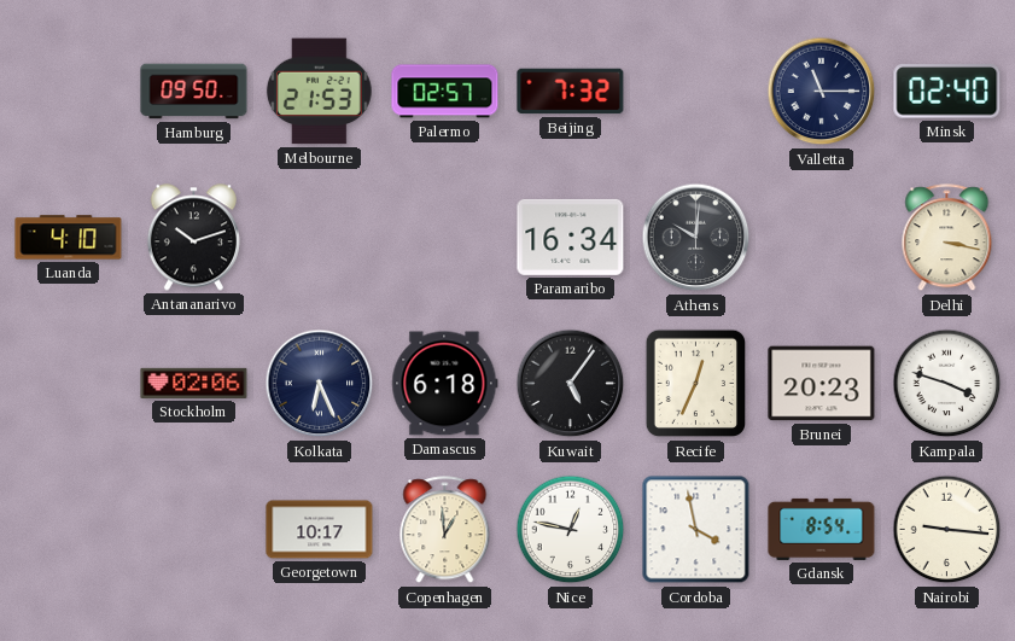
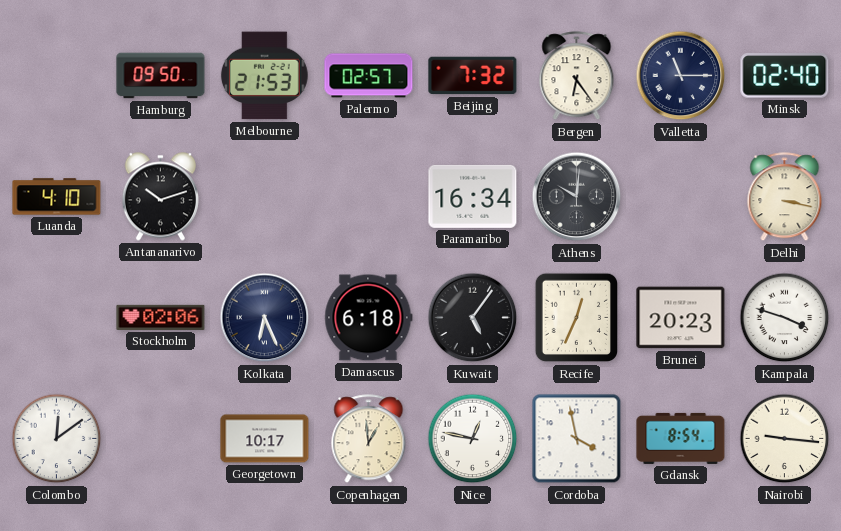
Bergen: none -> 6:24 (577, 76)
Colombo: none -> 12:09 (57, 439)
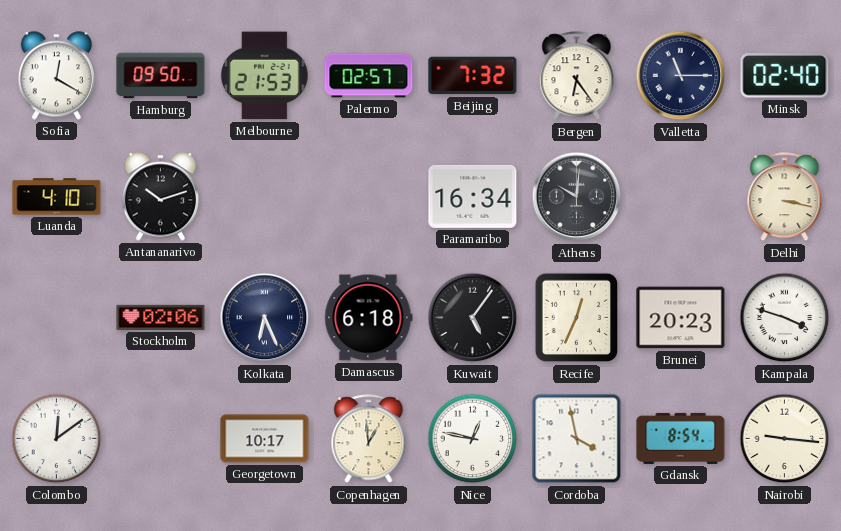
Sofia: none -> 12:20 (56, 76)
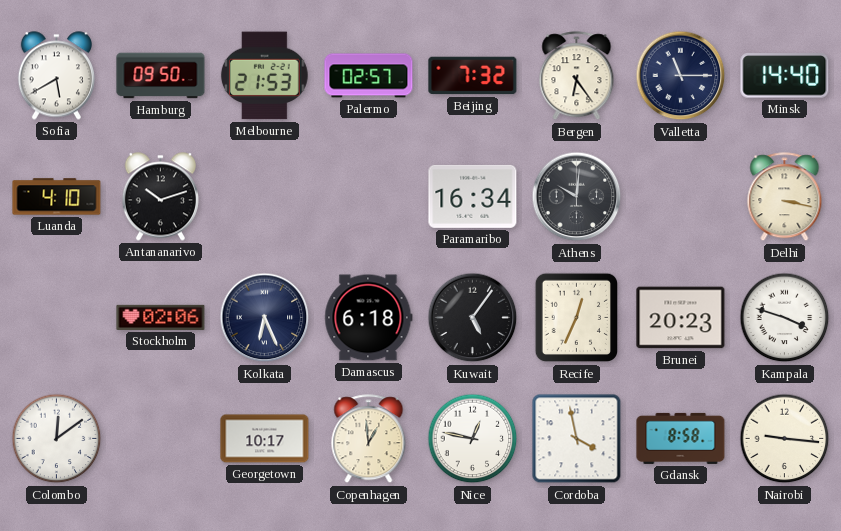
Sofia: 12:20 -> 5:40 (56, 76)
Minsk: 02:40 -> 14:40 (785, 76)
Gdansk: 8:54 -> 8:58 (681, 438)
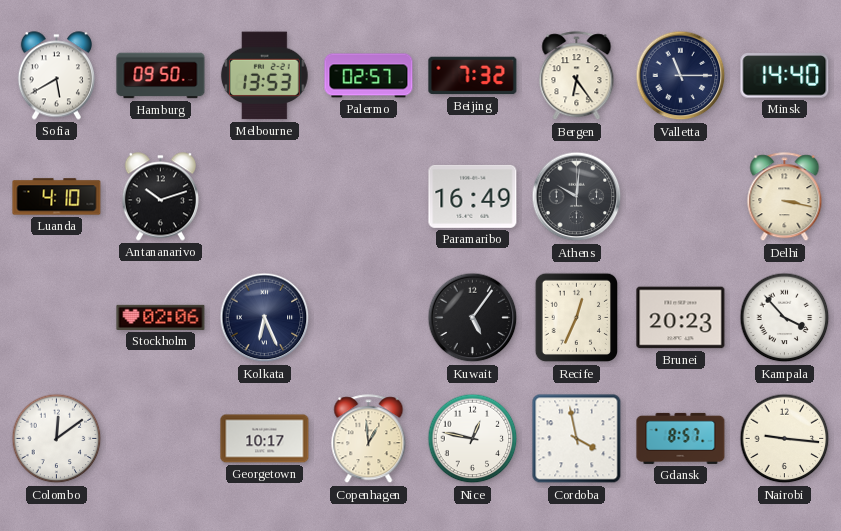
Melbourne: 21:53 -> 13:53 (264, 76)
Paramaribo: 16:34 -> 16:49 (473, 196)
Damascus: 6:18 -> none (369, 318)
Kampala: 3:48 -> 3:53 (785, 318)
Gdansk: 8:58 -> 8:57 (681, 438)
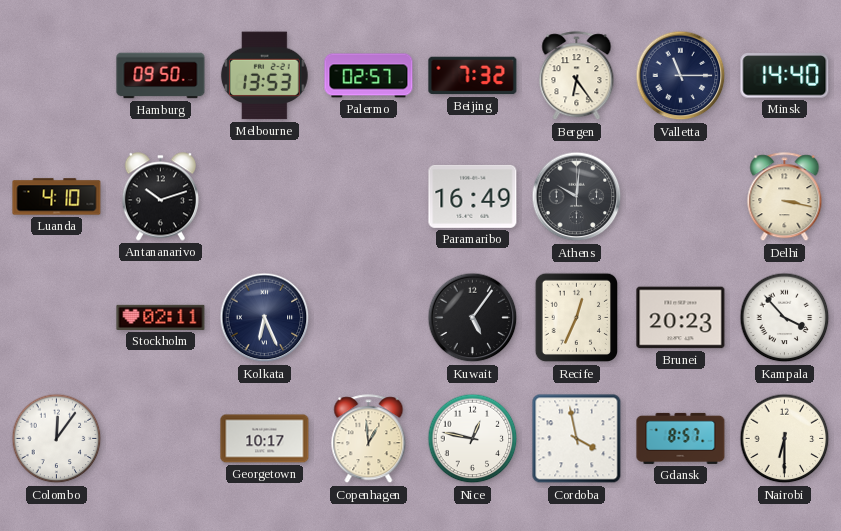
Sofia: 5:40 -> none (56, 76)
Stockholm: 02:06 -> 02:11 (161, 317)
Colombo: 12:09 -> 12:06 (57, 439)
Nairobi: 9:16 -> 6:30 (785, 439)
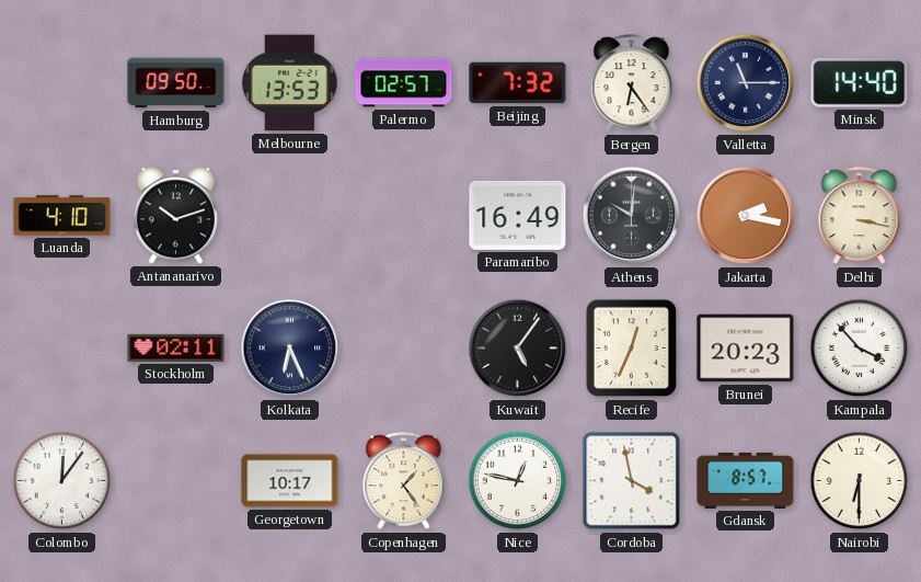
Jakarta: none -> 2:17 (746, 216)
Copenhagen: 12:59 -> 1:24 (404, 481)
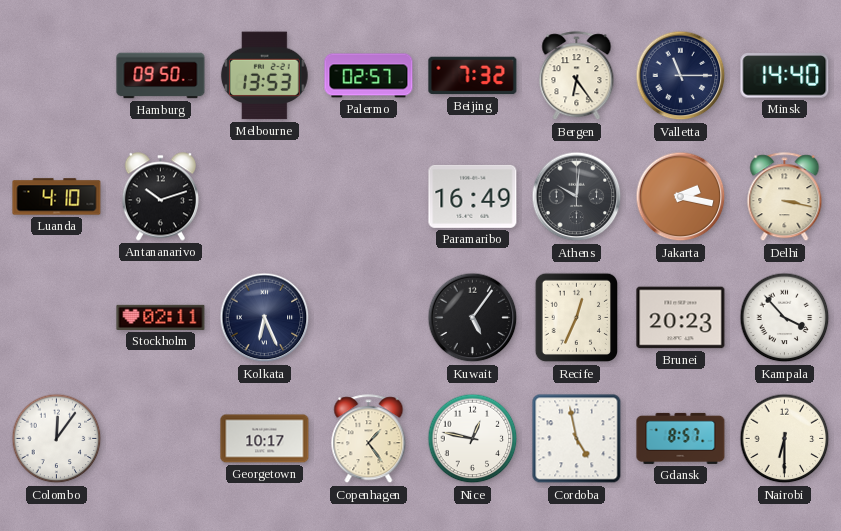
Cordoba: 3:58 -> 4:58 (577, 439)
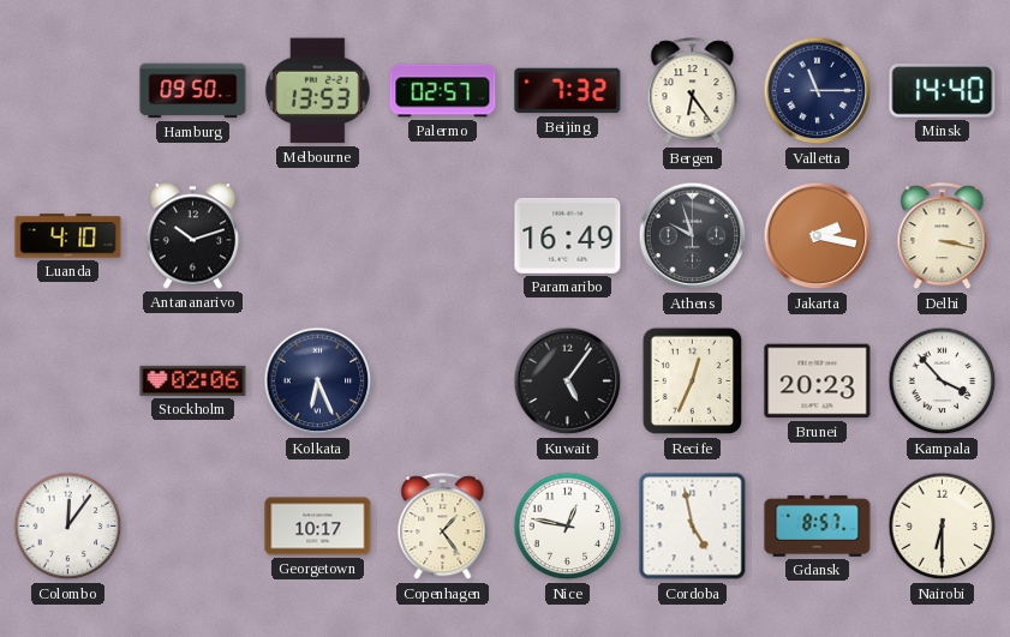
Athens: 10:01 -> 9:57 (693, 236)
Stockholm: 02:11 -> 02:06 (193, 380)
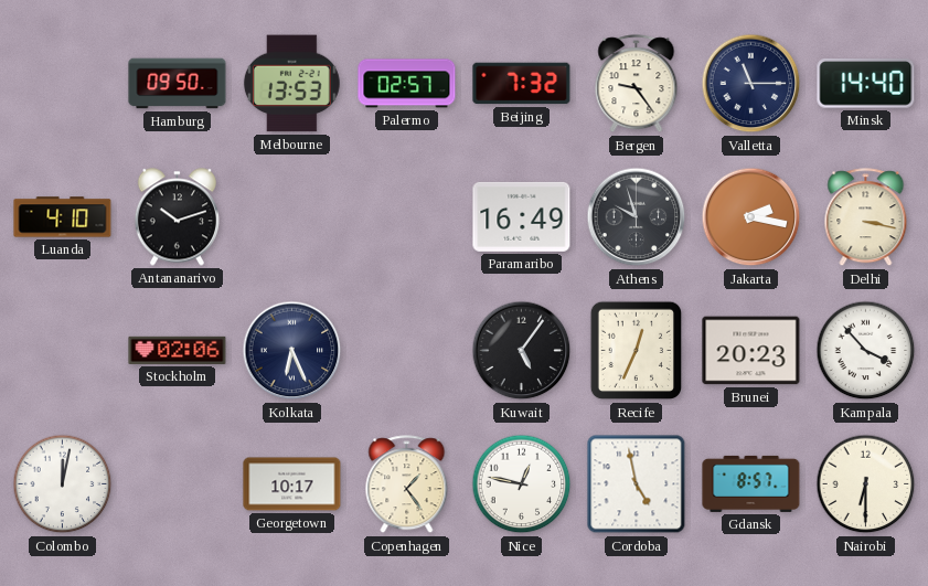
Bergen: 6:24 -> 9:24 (637, 84)
Colombo: 12:06 -> 12:02 (63, 484)
